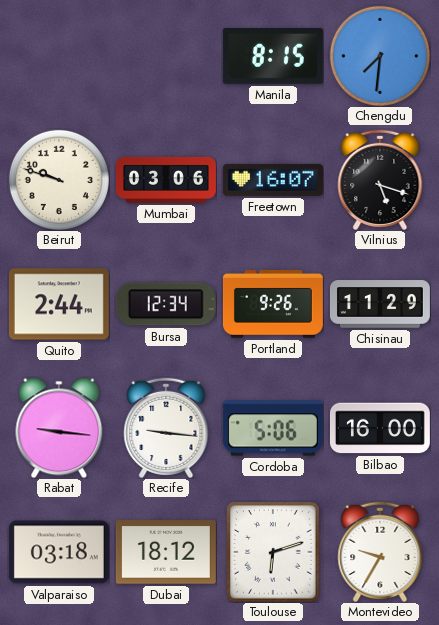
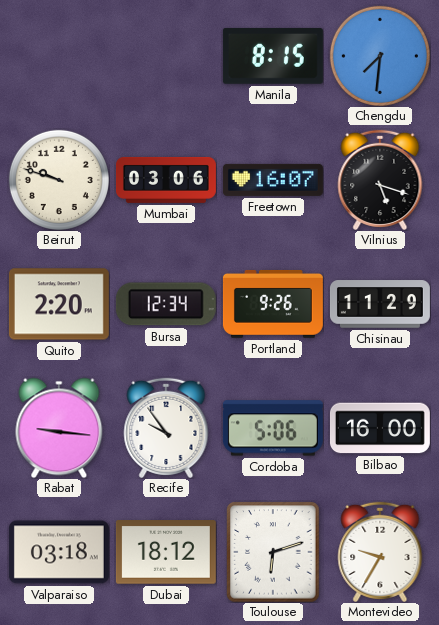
Quito: 2:44 -> 2:20 (59, 304)
Recife: 9:16 -> 9:54 (166, 427)
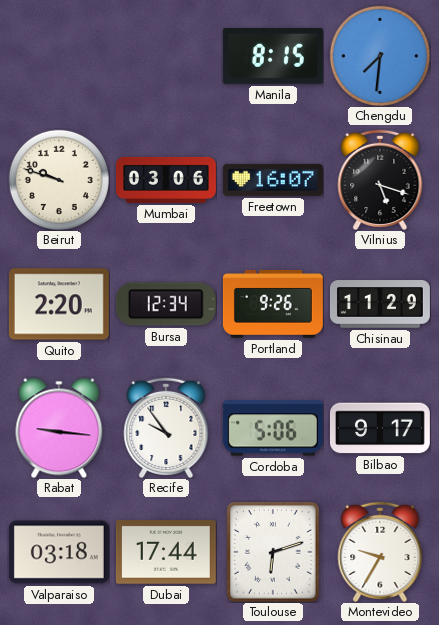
Bilbao: 16:00 -> 9:17 (380, 428)
Dubai: 18:12 -> 17:44 (166, 552)
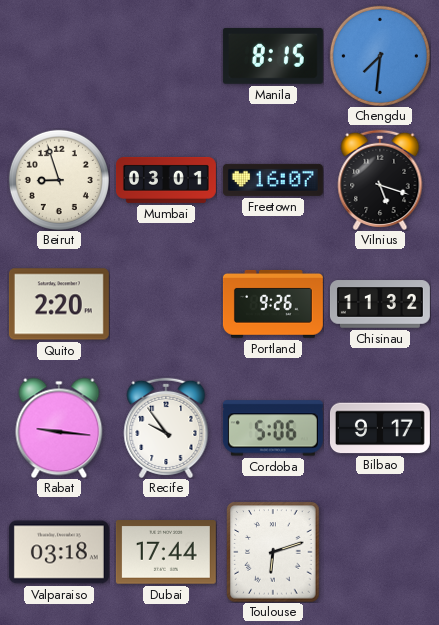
Beirut: 9:48 -> 8:57 (59, 180)
Mumbai: 03:06 -> 03:01 (166, 180)
Bursa: 12:34 -> none (166, 304)
Chisinau: 11:29 -> 11:32 (380, 304)
Montevideo: 9:35 -> none (380, 551)
